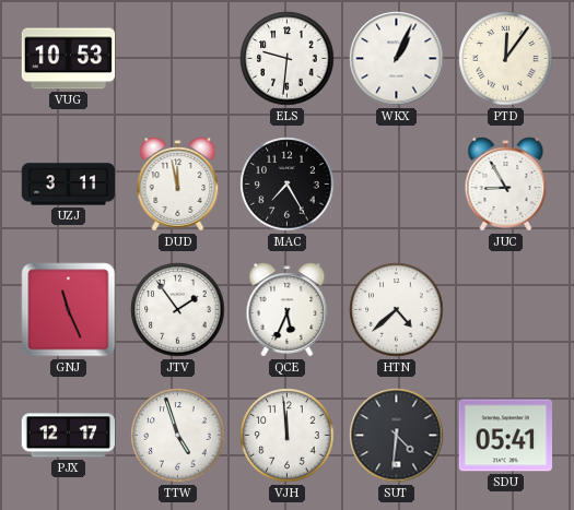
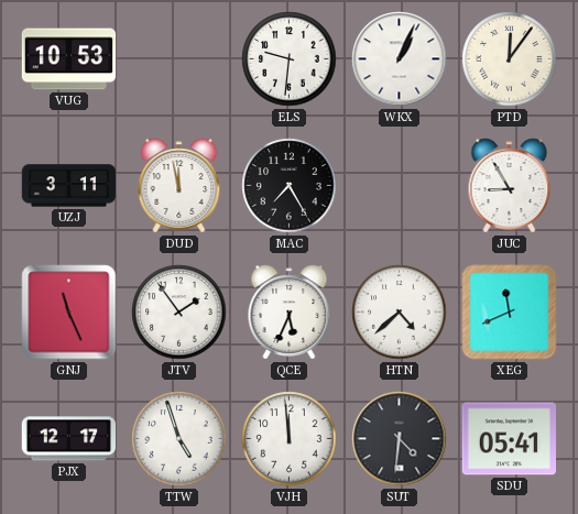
XEG: none -> 11:41 (510, 313)
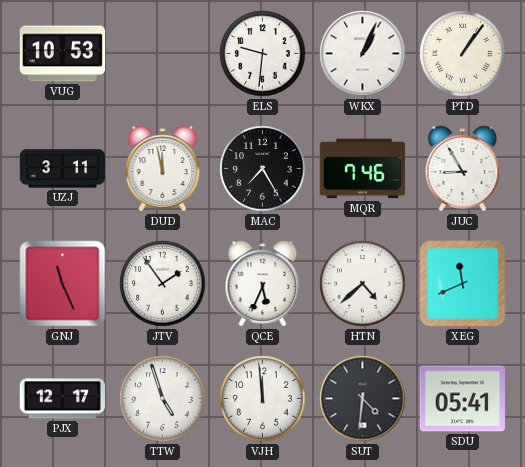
PTD: 12:06 -> 1:06 (463, 54)
MQR: none -> 7:46 (363, 169)
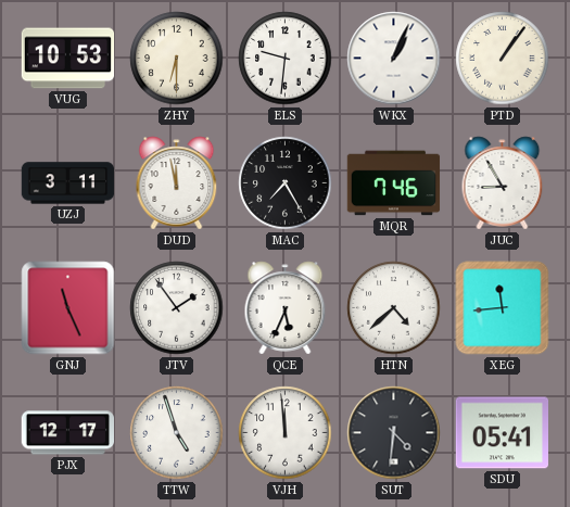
ZHY: none -> 6:30 (177, 59)
XEG: 11:41 -> 11:44 (503, 308)
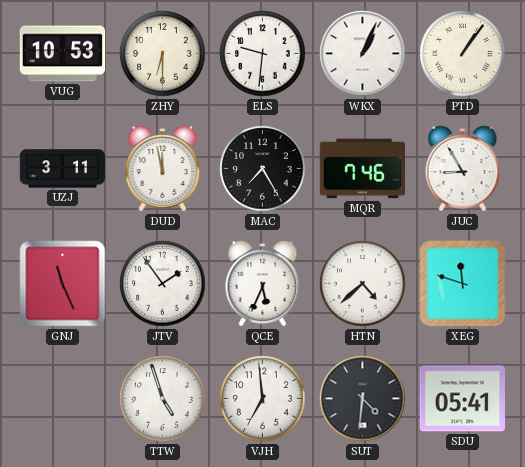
XEG: 11:44 -> 11:48 (463, 284)
PJX: 12:17 -> none (67, 433)
VJH: 11:59 -> 6:59 (263, 399)
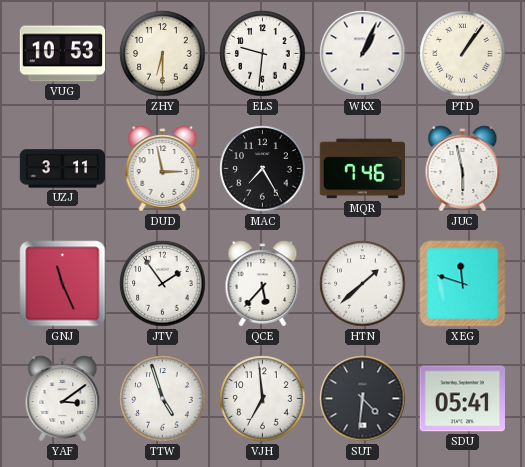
DUD: 11:58 -> 2:58 (163, 169)
JUC: 8:55 -> 5:58 (463, 169)
QCE: 5:34 -> 5:37 (263, 284)
HTN: 4:38 -> 1:38 (363, 284)
YAF: none -> 3:09 (63, 399)
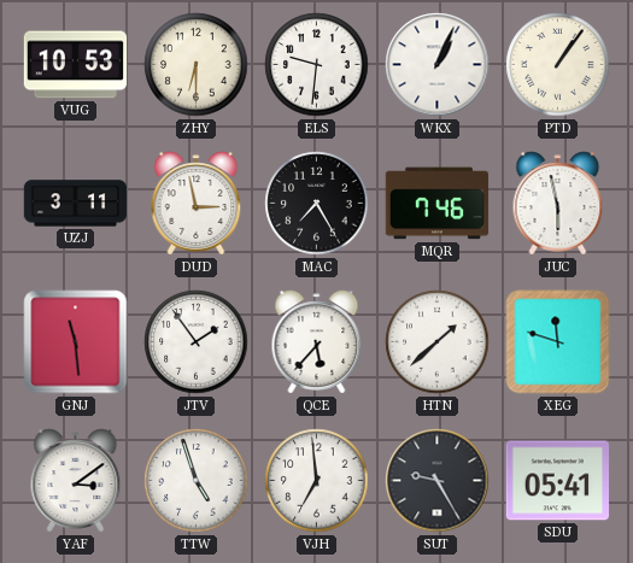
GNJ: 11:26 -> 11:29 (76, 342)
SUT: 4:31 -> 9:25 (438, 481)
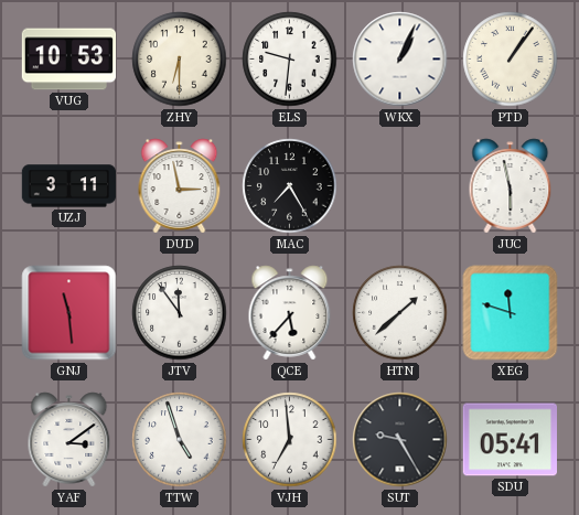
MQR: 7:46 -> none (438, 204)
JTV: 1:54 -> 11:54 (180, 313)
